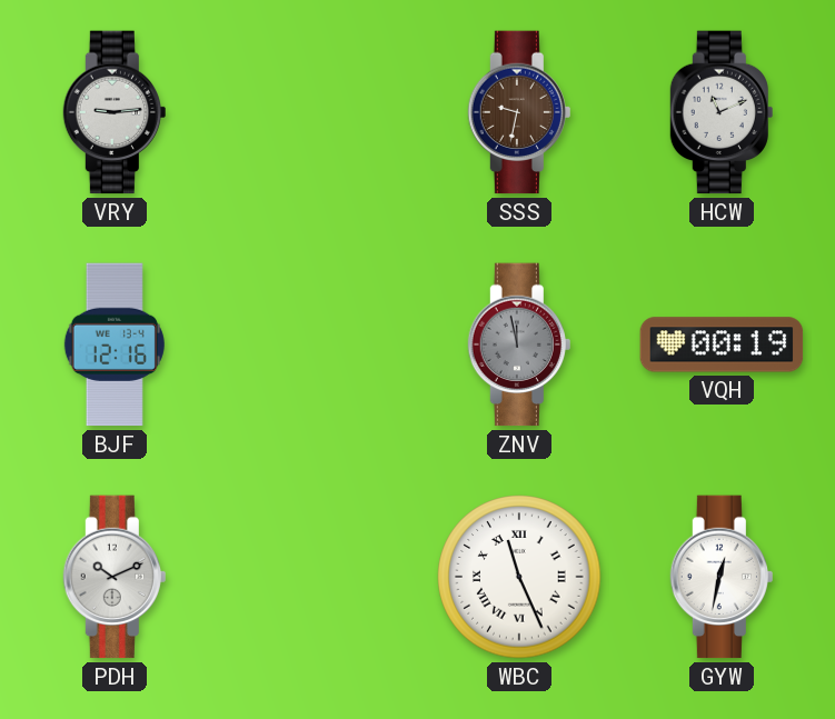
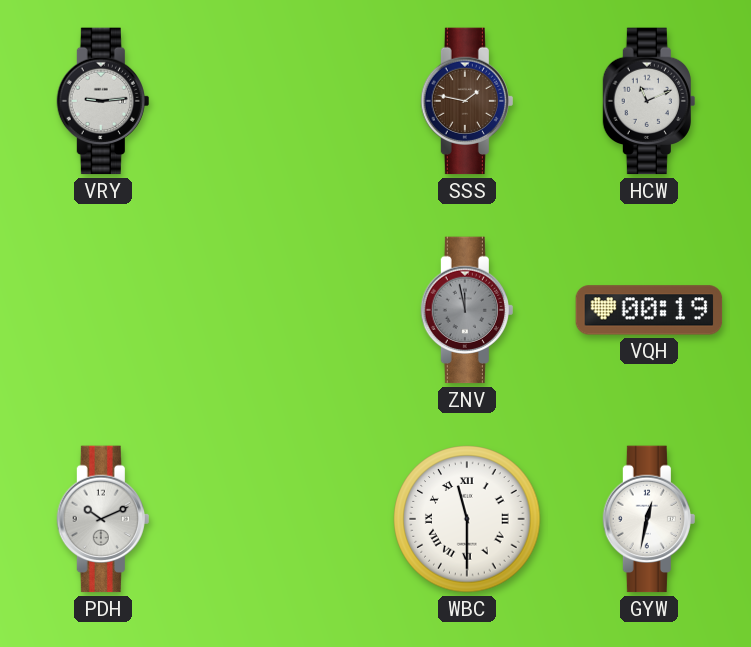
SSS: 9:32 -> 1:47 (466, 101)
BJF: 12:16 -> none (115, 344)
WBC: 11:26 -> 11:30 (467, 519)
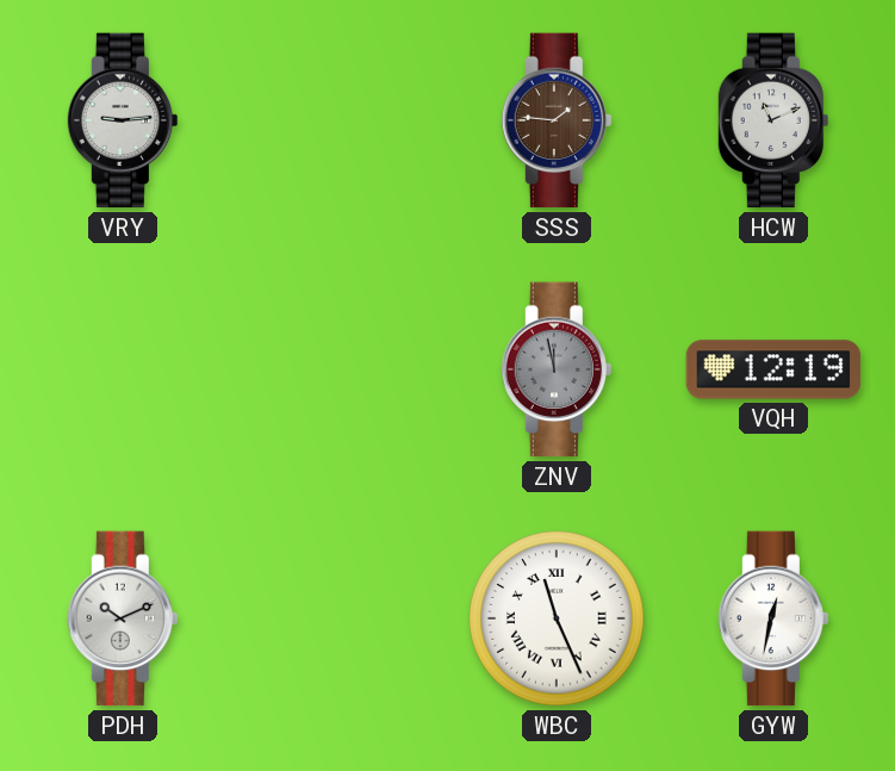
SSS: 1:47 -> 1:46 (555, 120)
VQH: 00:19 -> 12:19 (773, 369)
WBC: 11:30 -> 11:26 (557, 618)
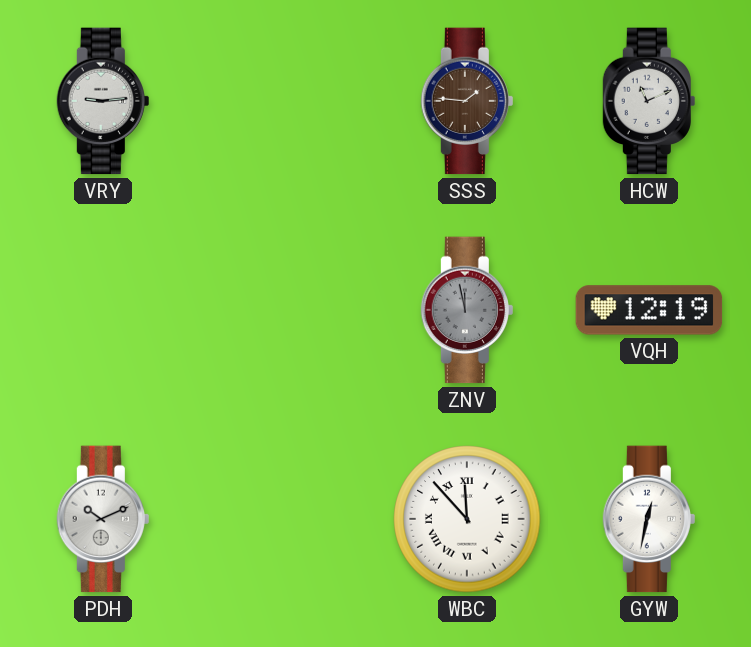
WBC: 11:26 -> 11:53 (467, 519)
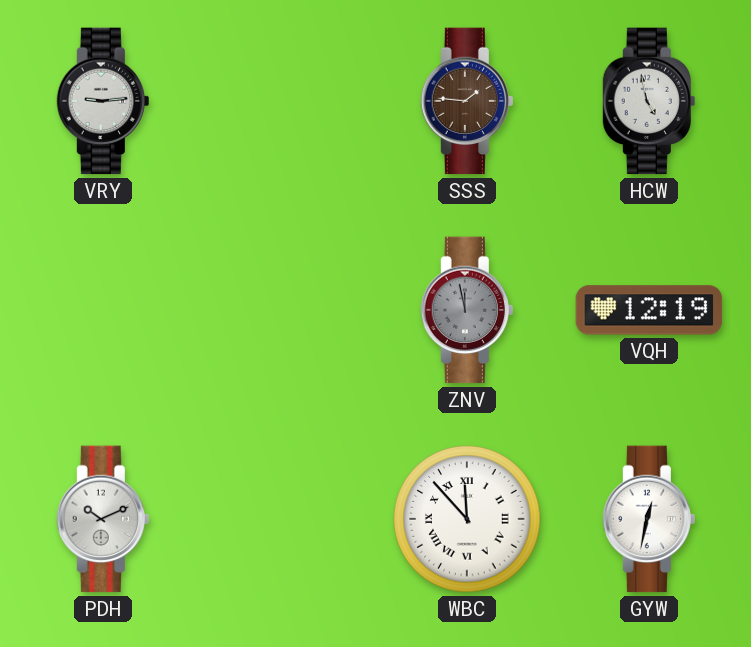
HCW: 11:11 -> 4:58 (648, 101)
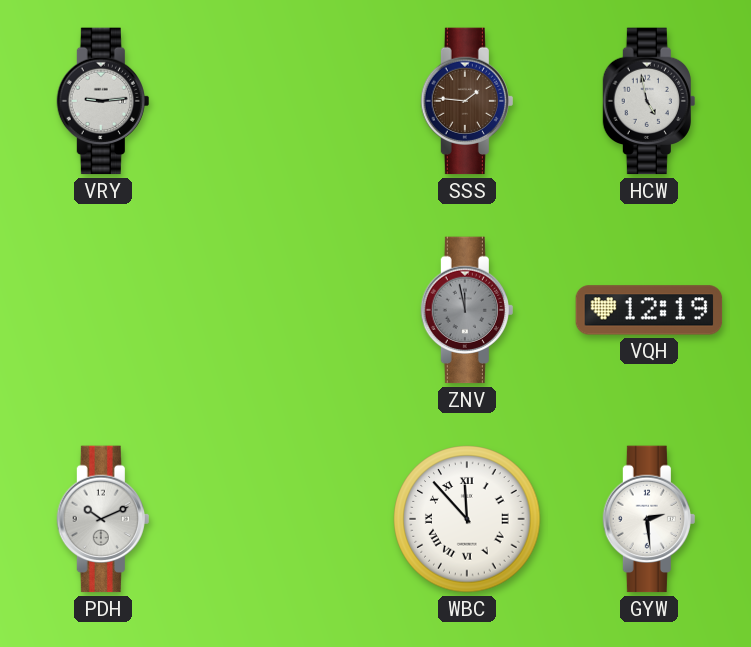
GYW: 12:32 -> 2:29 (648, 519)
